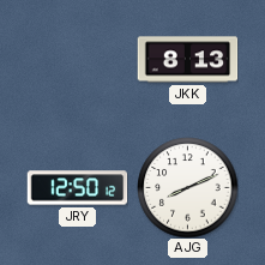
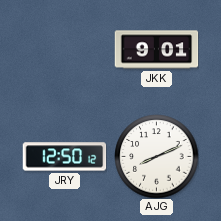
JKK: 8:13 -> 9:01 (156, 50)
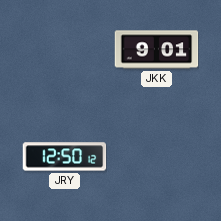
AJG: 8:11 -> none (156, 156)
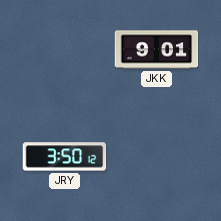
JRY: 12:50 -> 3:50 (64, 157)
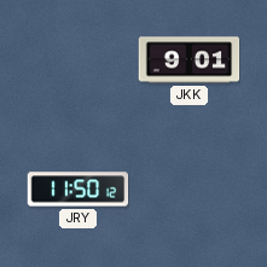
JRY: 3:50 -> 11:50 (77, 190)
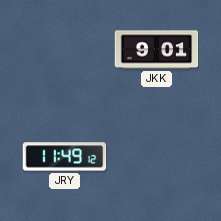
JRY: 11:50 -> 11:49 (64, 157)
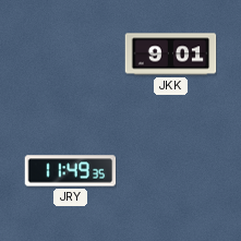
JRY: 11:49:12 -> 11:49:35 (70, 171)
